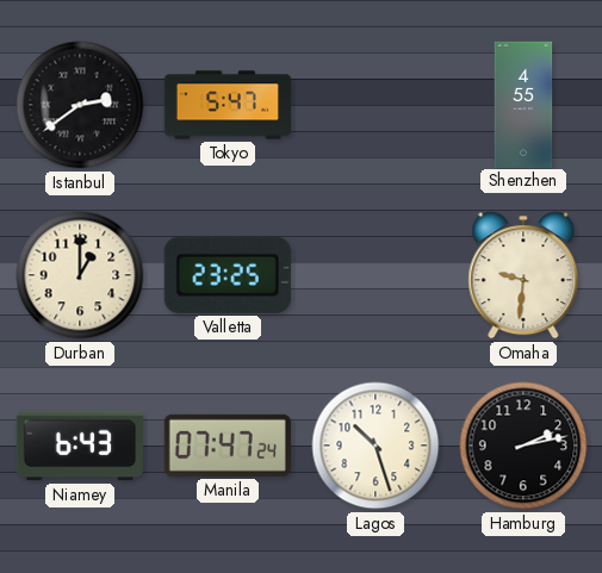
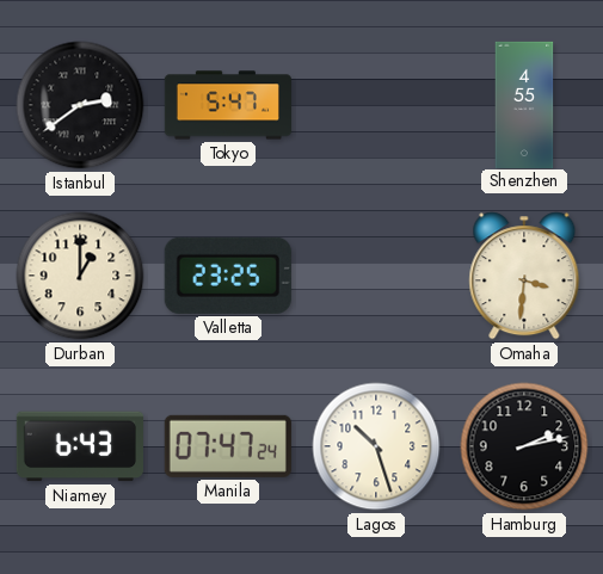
Omaha: 9:31 -> 3:31 (524, 276)
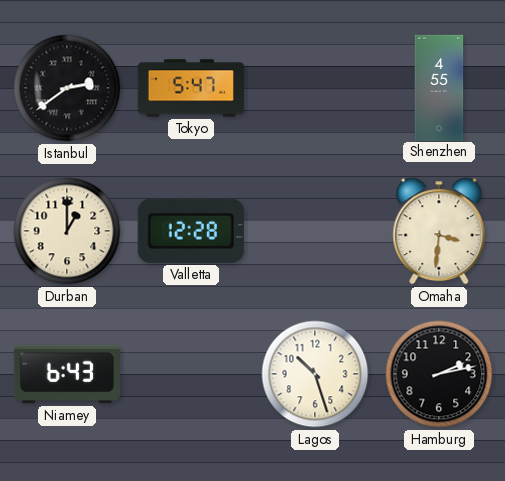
Valletta: 23:25 -> 12:28 (191, 231)
Manila: 07:47 -> none (228, 446)
